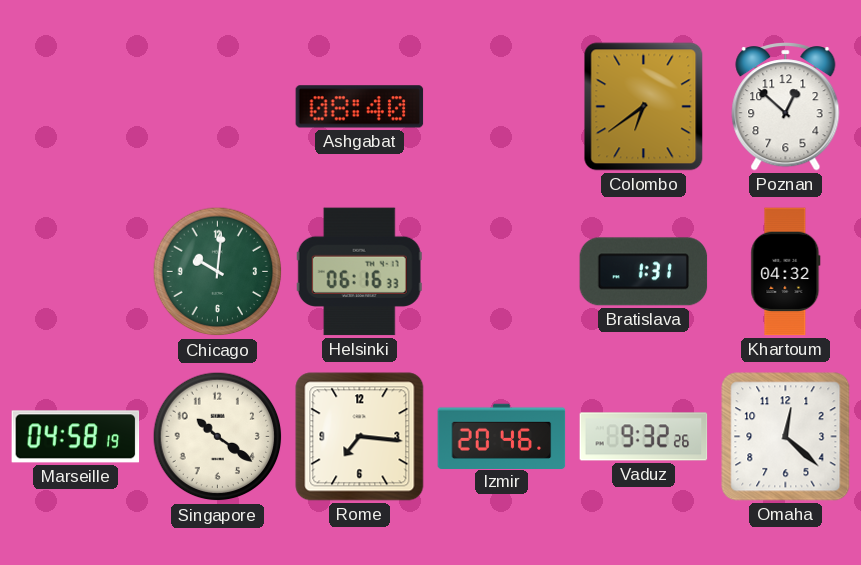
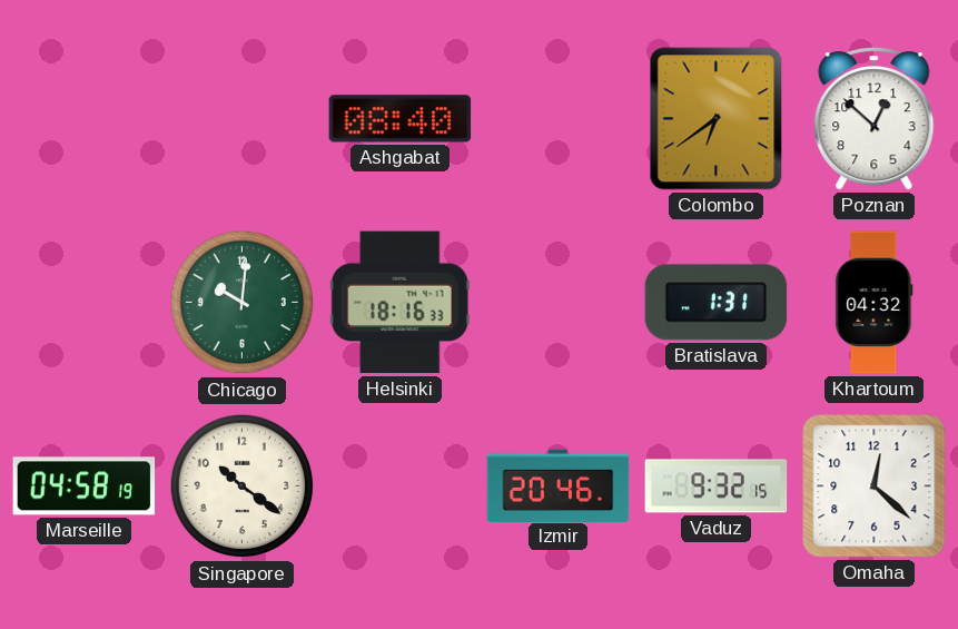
Helsinki: 06:16 -> 18:16 (399, 303)
Rome: 7:16 -> none (360, 437)
Vaduz: 9:32:26 -> 9:32:15 (717, 487)
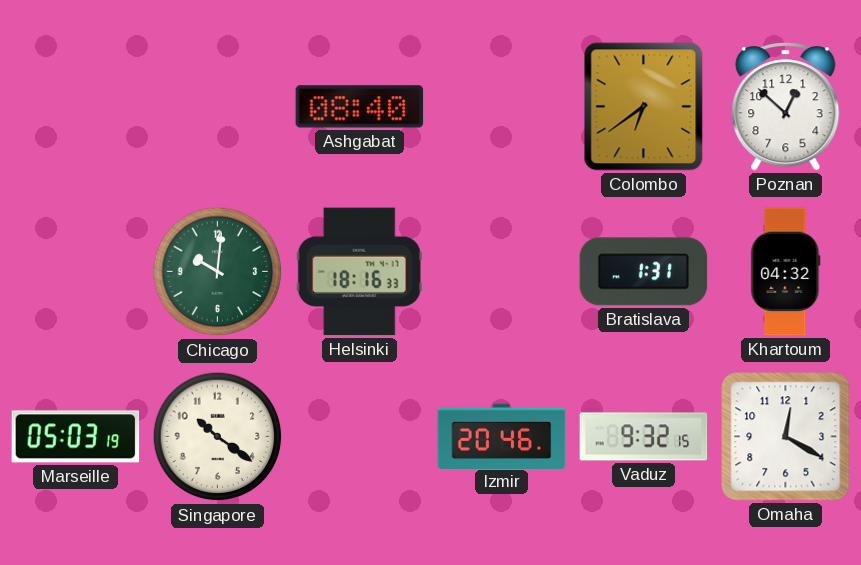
Marseille: 04:58 -> 05:03 (76, 437)
Omaha: 12:22 -> 12:20 (786, 437)
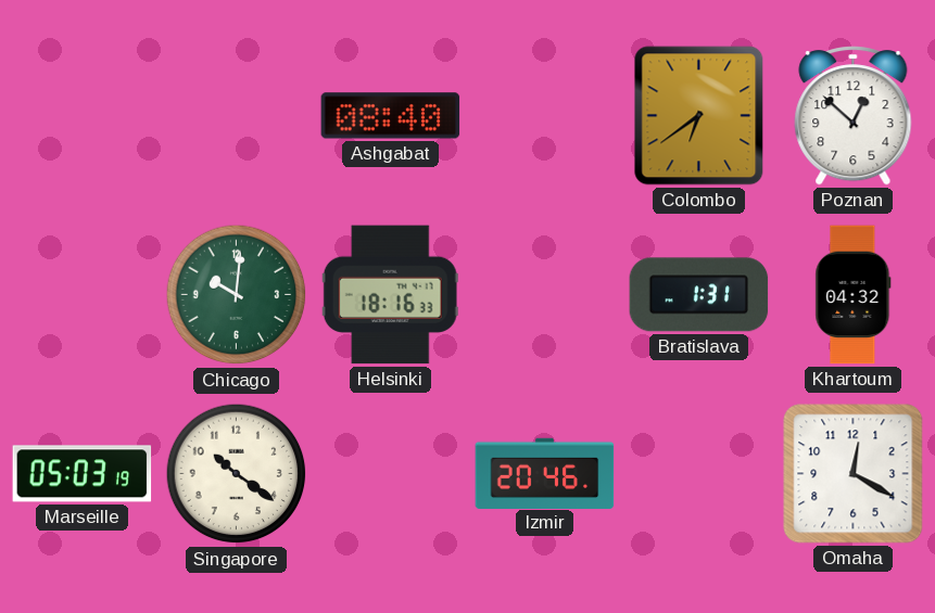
Vaduz: 9:32 -> none (644, 437)
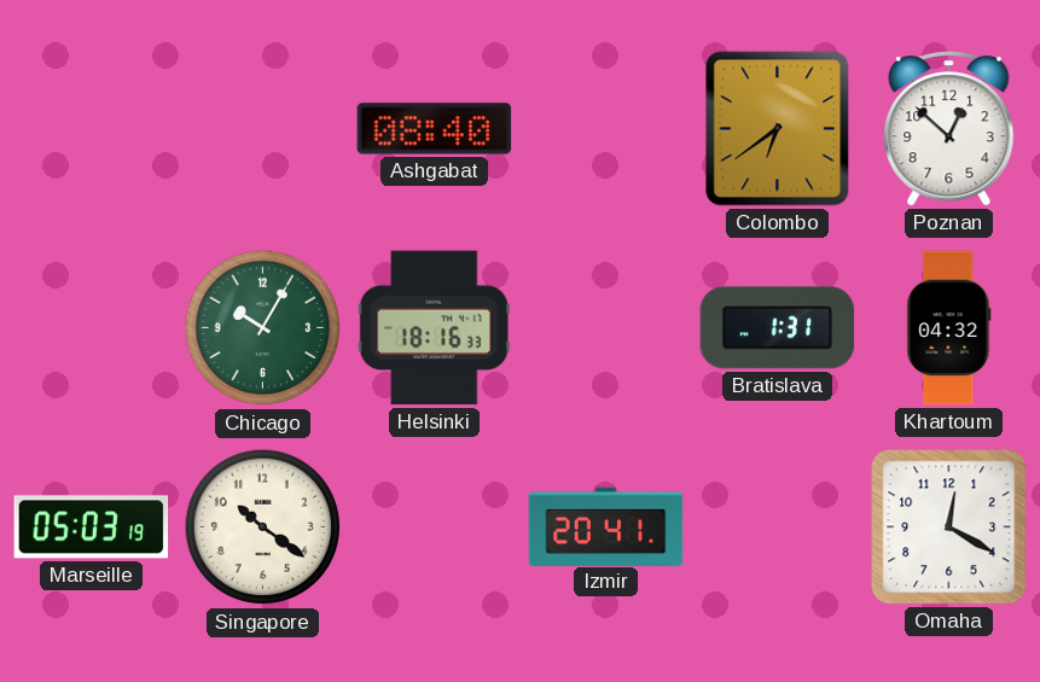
Chicago: 10:01 -> 10:05 (263, 328)
Izmir: 20:46 -> 20:41 (606, 526)
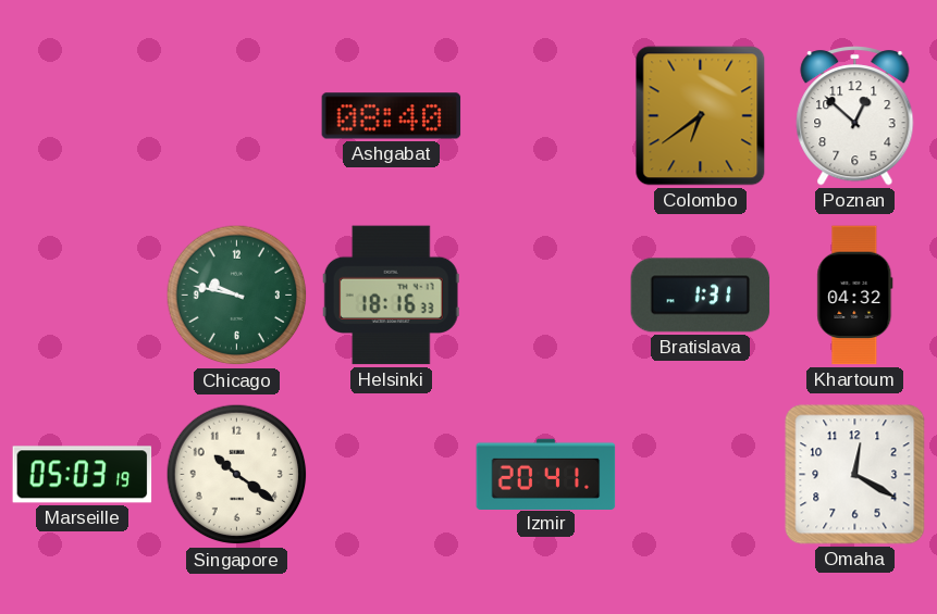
Chicago: 10:05 -> 9:47 (237, 296)
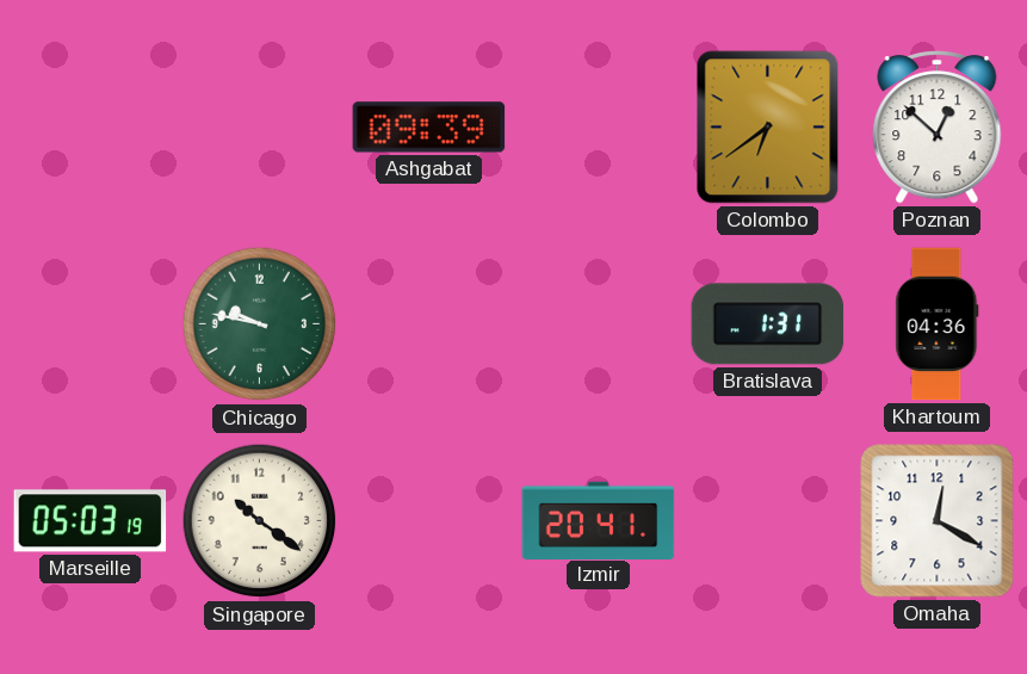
Ashgabat: 08:40 -> 09:39 (429, 128)
Helsinki: 18:16 -> none (391, 296)
Khartoum: 04:32 -> 04:36 (938, 324)
